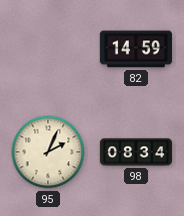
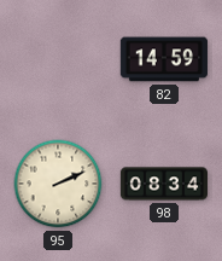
95: 2:04 -> 2:11 (58, 184)
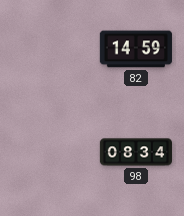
95: 2:11 -> none (58, 184)
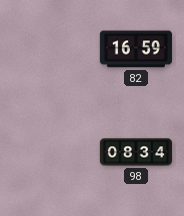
82: 14:59 -> 16:59 (136, 49)
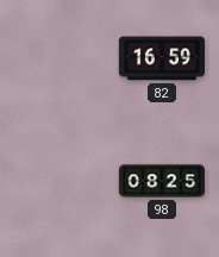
98: 08:34 -> 08:25 (161, 181)
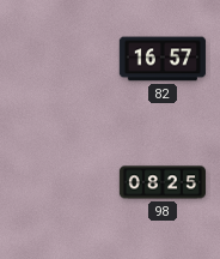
82: 16:59 -> 16:57 (163, 59)
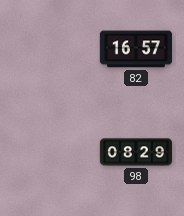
98: 08:25 -> 08:29 (135, 152)
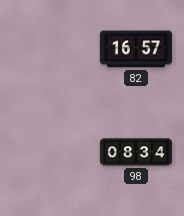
98: 08:29 -> 08:34 (135, 152)
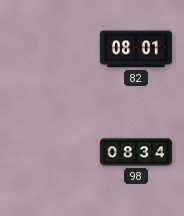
82: 16:57 -> 08:01 (136, 49)
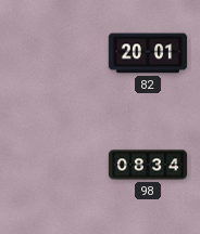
82: 08:01 -> 20:01 (148, 53)
